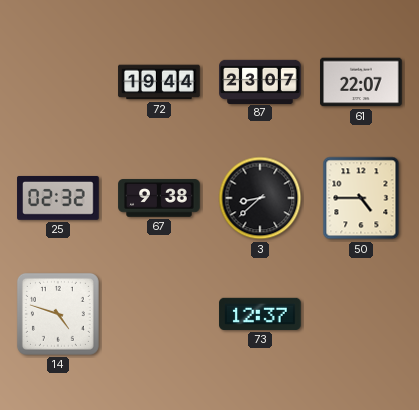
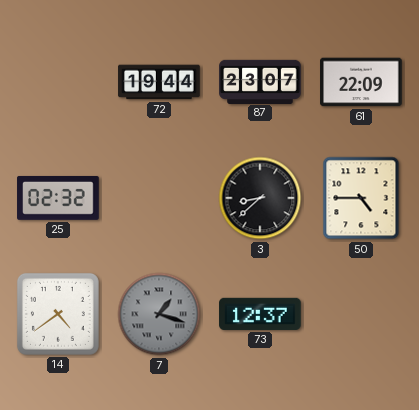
61: 22:07 -> 22:09 (361, 82)
67: 9:38 -> none (159, 198)
14: 4:48 -> 4:39 (58, 314)
7: none -> 1:18 (159, 314)
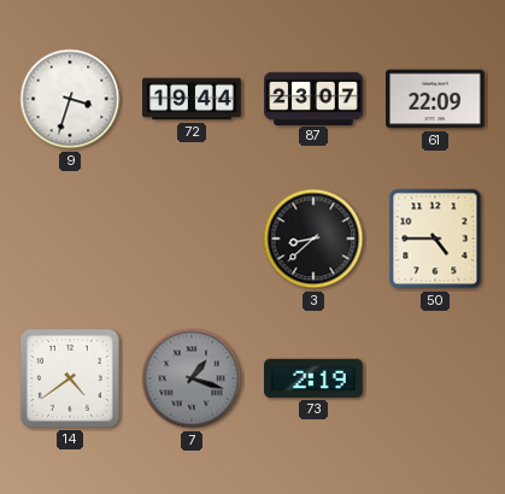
9: none -> 3:33 (70, 99)
25: 02:32 -> none (58, 198)
73: 12:37 -> 2:19 (313, 378)
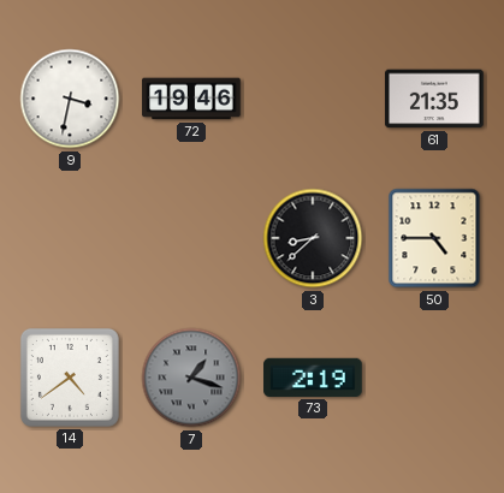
9: 3:33 -> 3:32 (70, 99)
72: 19:44 -> 19:46 (191, 99)
87: 23:07 -> none (313, 98)
61: 22:09 -> 21:35 (434, 99)
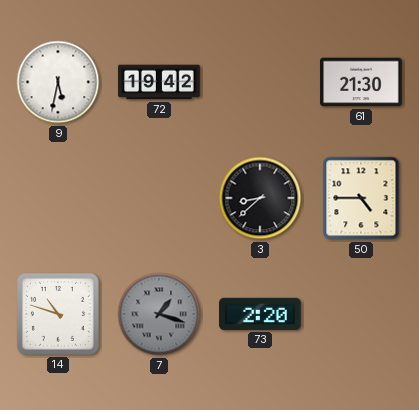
9: 3:32 -> 5:32 (58, 82)
72: 19:46 -> 19:42 (159, 82)
61: 21:35 -> 21:30 (361, 82)
14: 4:39 -> 10:48 (58, 314)
73: 2:19 -> 2:20 (260, 314)
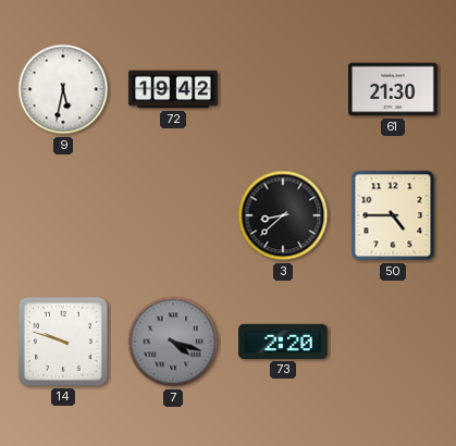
14: 10:48 -> 9:48 (63, 342)
7: 1:18 -> 4:18 (173, 342)
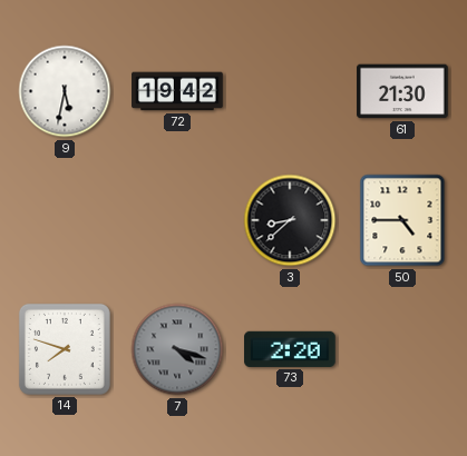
14: 9:48 -> 7:48 (65, 349)
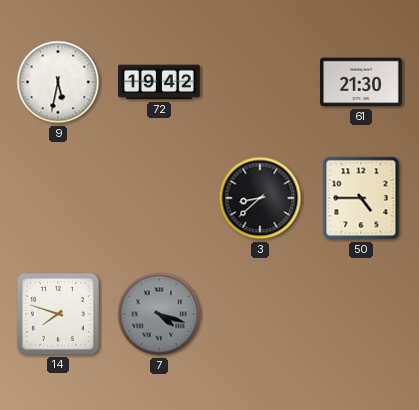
73: 2:20 -> none (290, 349)
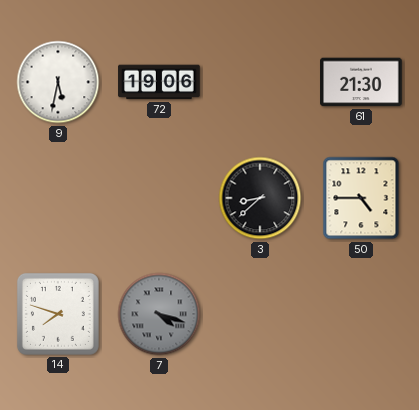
72: 19:42 -> 19:06 (159, 82)
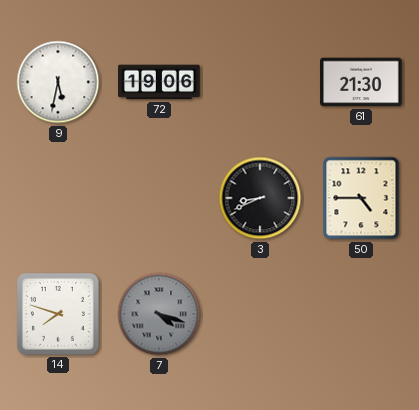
3: 8:38 -> 8:41 (260, 198)
